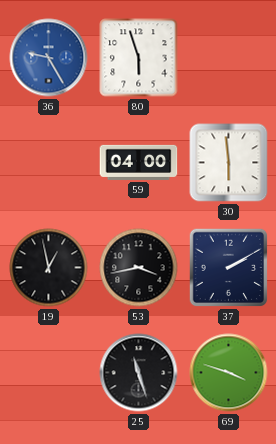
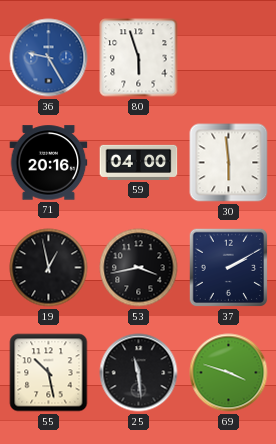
71: none -> 20:16 (49, 163)
55: none -> 10:28 (49, 373)
25: 11:27 -> 11:29 (139, 373)
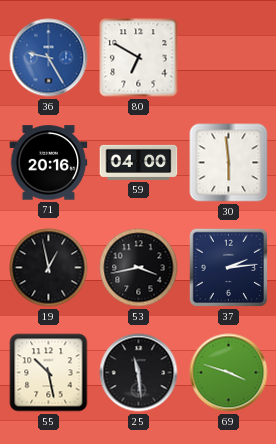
80: 5:57 -> 6:50 (139, 58)
37: 2:10 -> 2:14 (229, 268)
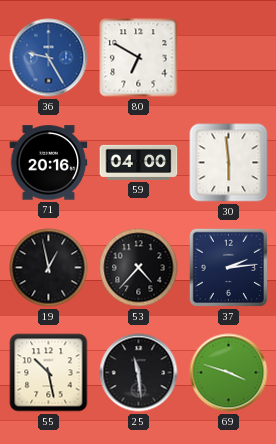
53: 3:43 -> 4:37 (139, 268)
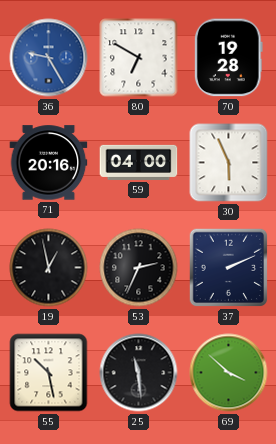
70: none -> 19:28 (228, 58)
30: 5:59 -> 5:56 (229, 163)
53: 4:37 -> 2:34 (139, 268)
37: 2:14 -> 2:11 (229, 268)
69: 3:48 -> 3:52 (229, 373)
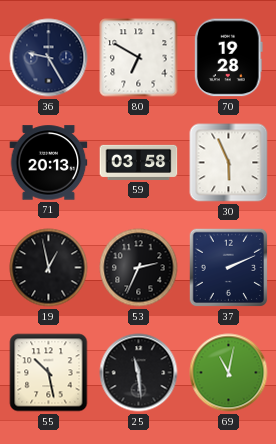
36 dial: blue -> navy (49, 58)
71: 20:16 -> 20:13 (49, 163)
59: 04:00 -> 03:58 (139, 162)
69: 3:52 -> 11:02 (229, 373)
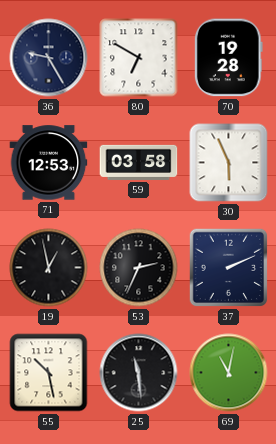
71: 20:13 -> 12:53 (49, 163)
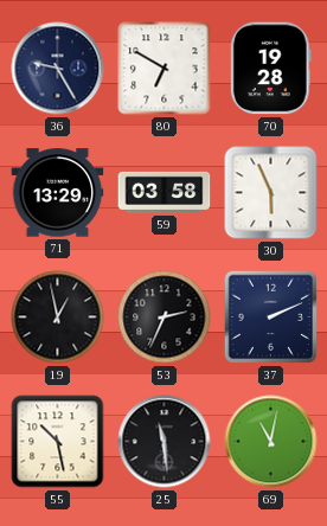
71: 12:53 -> 13:29 (58, 193)
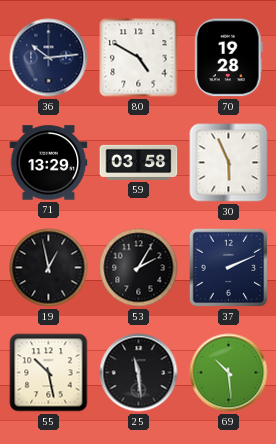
36: 9:25 -> 10:14 (49, 58)
80: 6:50 -> 4:50 (139, 58)
53: 2:34 -> 2:05 (139, 268)
69: 11:02 -> 10:29 (229, 373)
